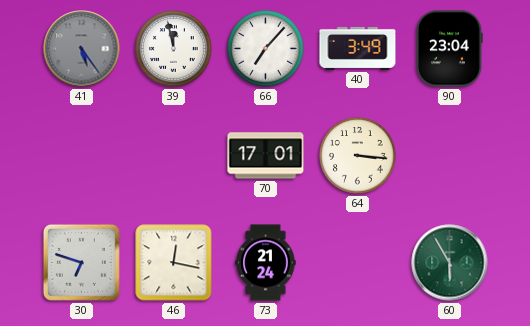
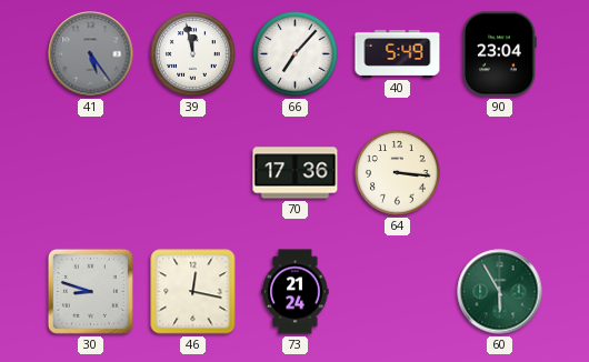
40: 3:49 -> 5:49 (398, 53)
70: 17:01 -> 17:36 (296, 173)
30: 6:48 -> 8:48 (90, 291)
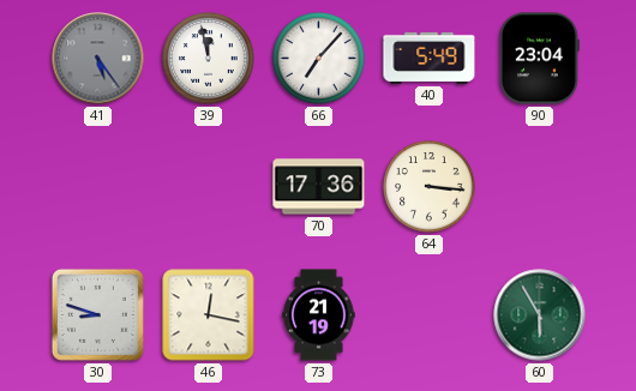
73: 21:24 -> 21:19 (319, 315)
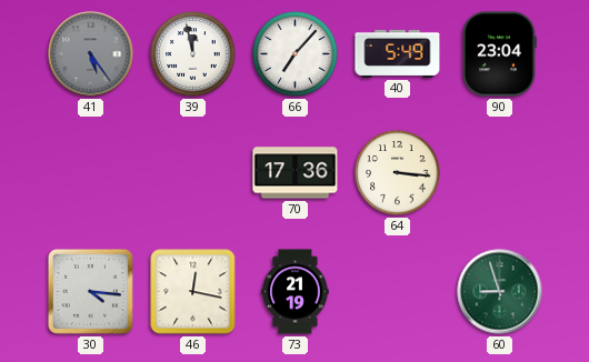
30: 8:48 -> 4:16 (90, 291)
60: 5:55 -> 8:57 (500, 292)
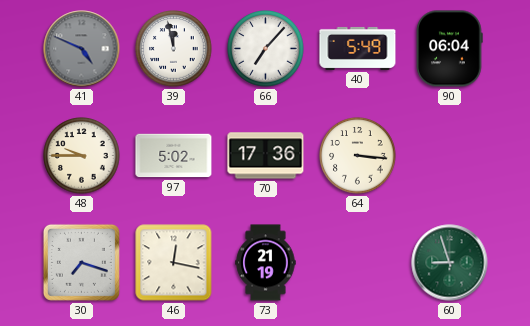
41: 5:24 -> 4:49 (82, 49)
90: 23:04 -> 06:04 (449, 49)
48: none -> 9:45 (82, 156)
97: none -> 5:02 (174, 156)
30: 4:16 -> 7:18 (81, 262)
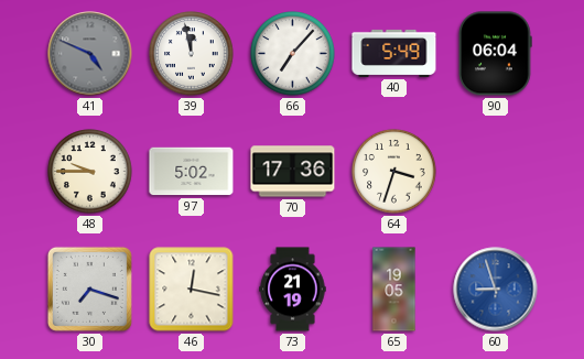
64: 3:16 -> 3:33 (394, 172)
65: none -> 19:05 (394, 290)
60 dial: green -> blue (496, 290)
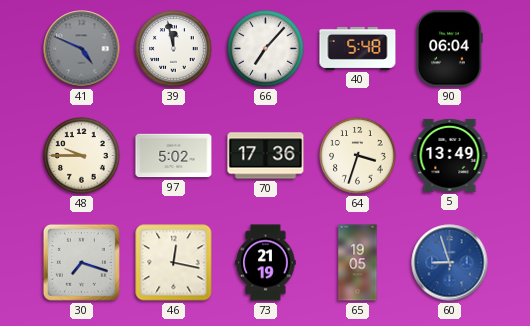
40: 5:49 -> 5:48 (358, 48)
5: none -> 13:49 (450, 155)
